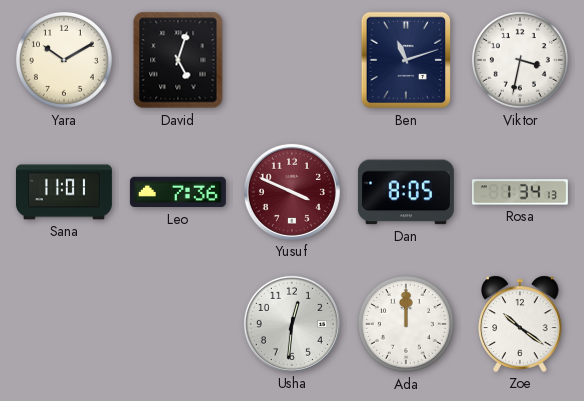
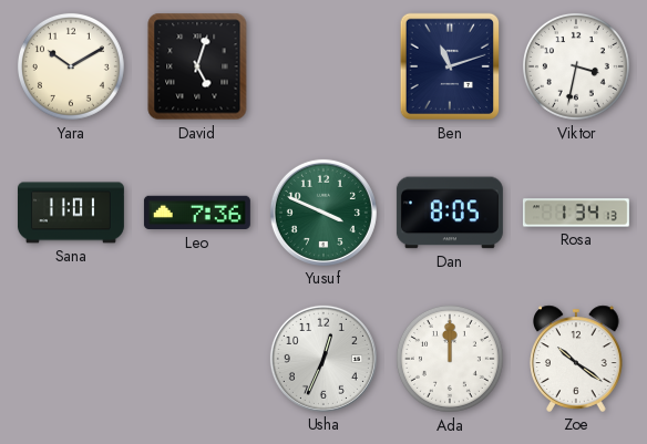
Yusuf dial: burgundy -> green (323, 213)
Usha: 12:31 -> 12:34 (323, 359)
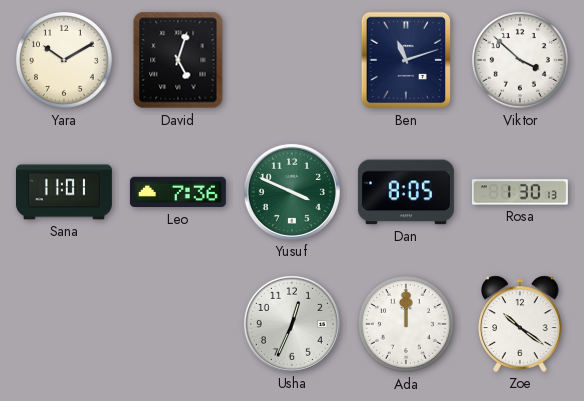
Viktor: 3:32 -> 3:52 (520, 60)
Rosa: 1:34 -> 1:30 (520, 192)
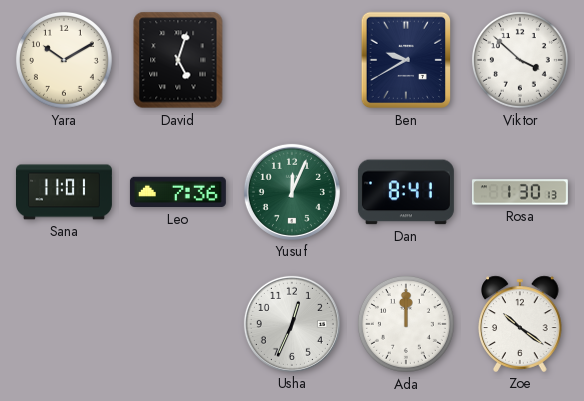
Ben: 11:12 -> 9:40 (405, 60)
Yusuf: 3:49 -> 12:04 (292, 192)
Dan: 8:05 -> 8:41 (406, 192)
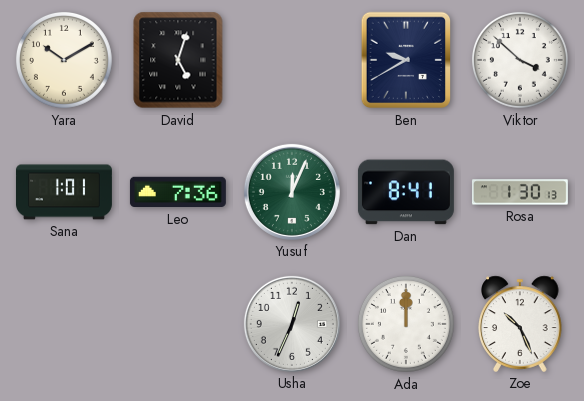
Sana: 11:01 -> 1:01 (64, 192)
Zoe: 10:21 -> 10:26 (520, 324)
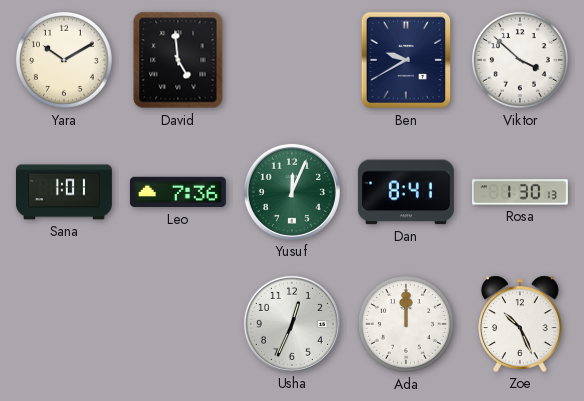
David: 5:03 -> 4:59 (178, 60)
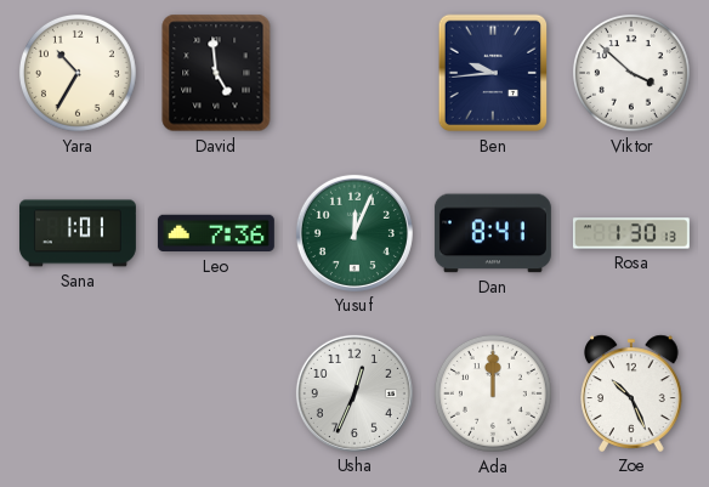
Yara: 10:10 -> 10:35 (78, 73)
Ben: 9:40 -> 9:44 (492, 73)
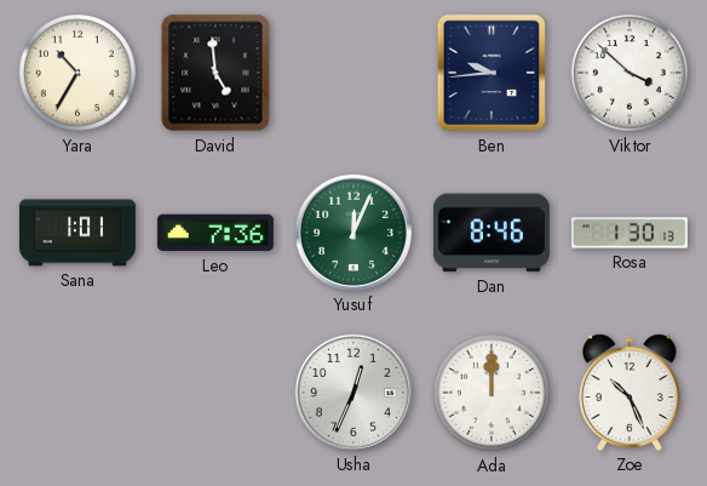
Dan: 8:41 -> 8:46 (492, 233)
